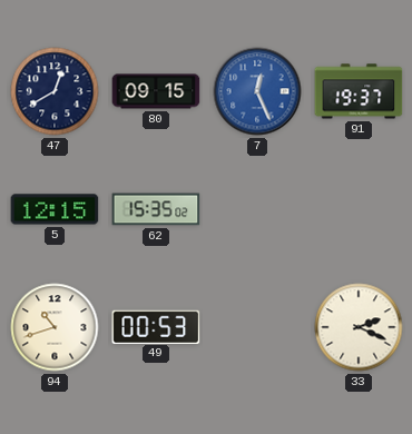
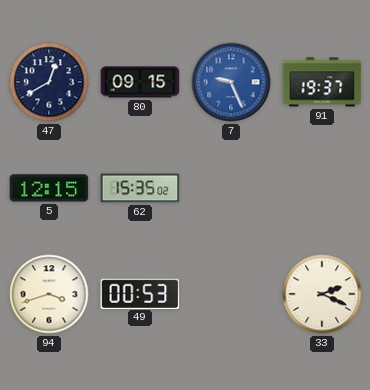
7: 12:26 -> 9:26 (231, 82)
94: 10:42 -> 3:42 (49, 294)
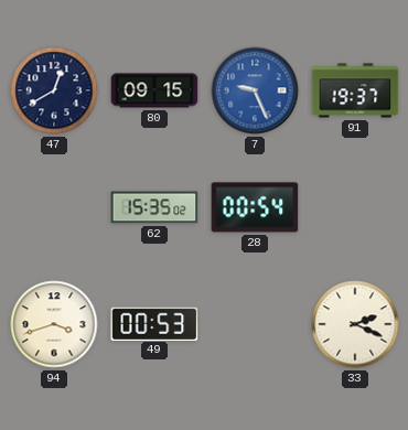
5: 12:15 -> none (49, 188)
28: none -> 00:54 (255, 207)
